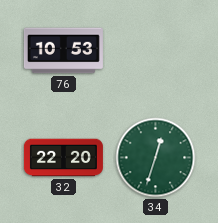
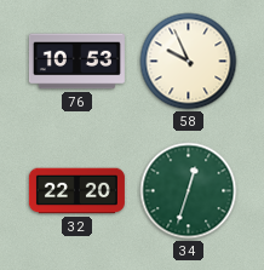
58: none -> 9:56 (189, 62)
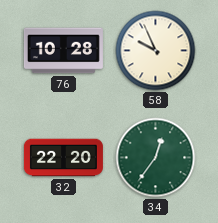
76: 10:53 -> 10:28 (63, 51)
34: 12:33 -> 12:36 (156, 158)
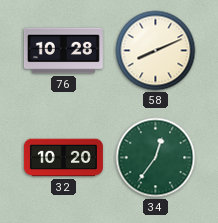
58: 9:56 -> 8:11 (156, 51)
32: 22:20 -> 10:20 (63, 158)
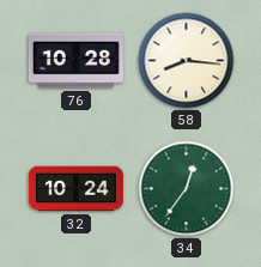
58: 8:11 -> 8:16 (187, 61)
32: 10:20 -> 10:24 (75, 189)
